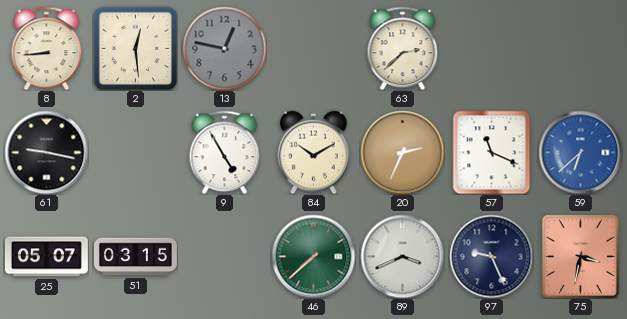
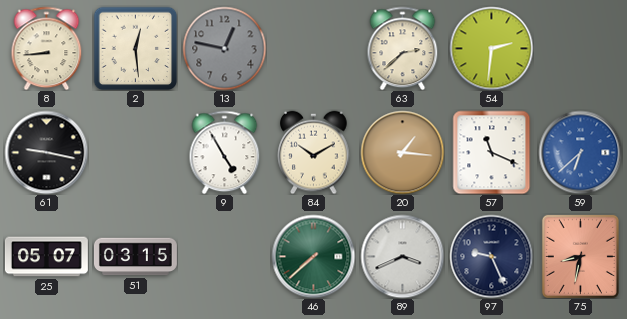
54: none -> 2:31 (491, 48)
20: 2:34 -> 1:16 (402, 152)
75: 3:32 -> 8:32 (580, 256)
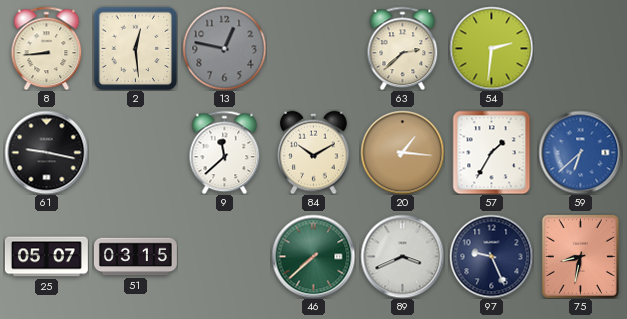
9: 4:55 -> 11:38 (225, 152)
57: 11:19 -> 1:35 (492, 152)
